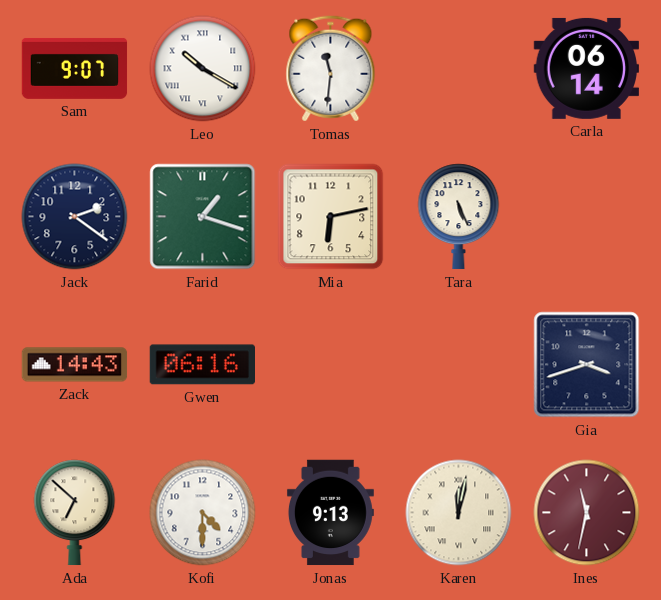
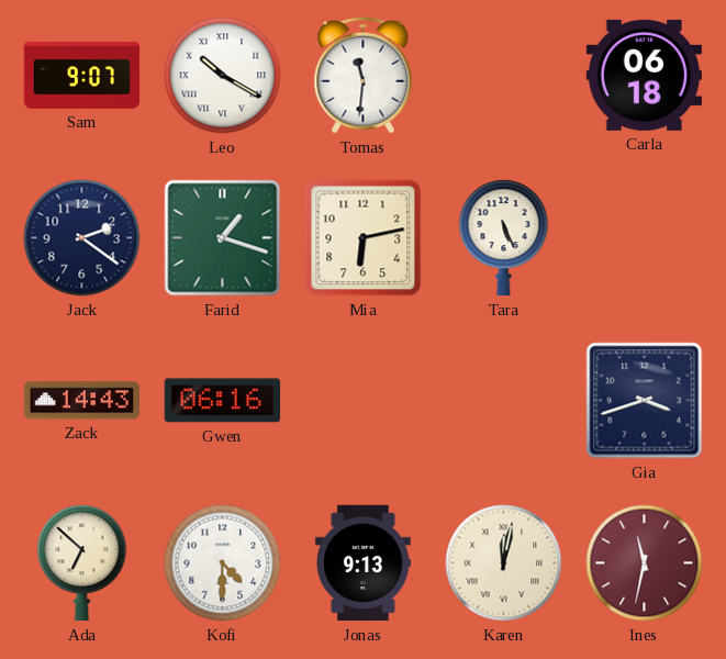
Carla: 06:14 -> 06:18 (644, 75)
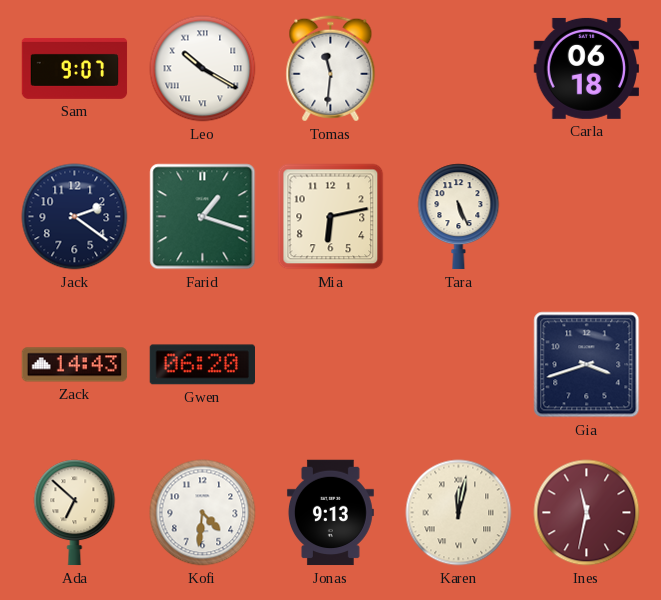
Gwen: 06:16 -> 06:20 (202, 365)
Kofi: 4:30 -> 4:31 (203, 513)
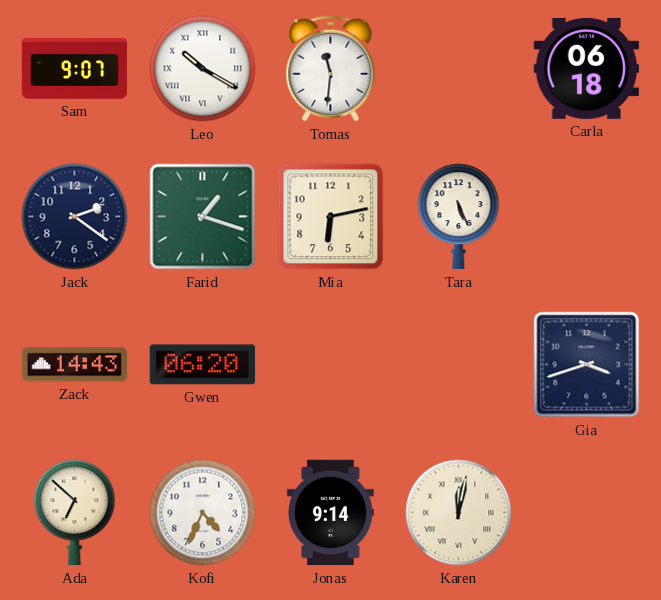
Kofi: 4:31 -> 4:34 (203, 513)
Jonas: 9:13 -> 9:14 (330, 513)
Ines: 11:32 -> none (587, 513)
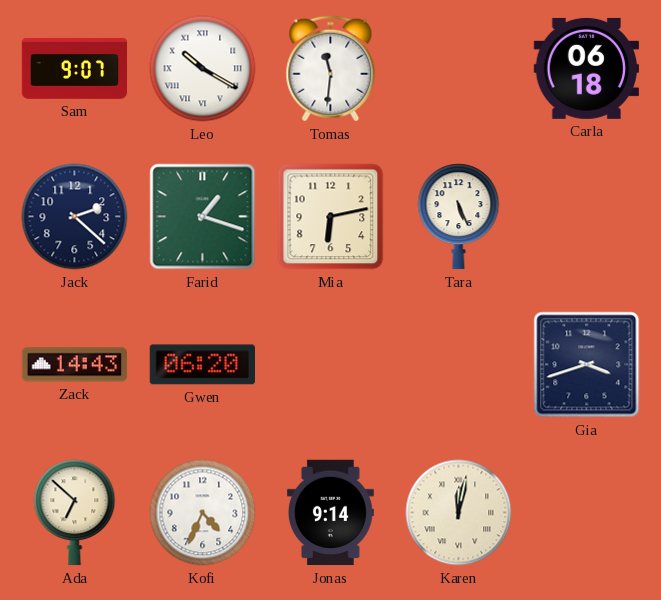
Jack: 2:21 -> 2:22 (75, 217)
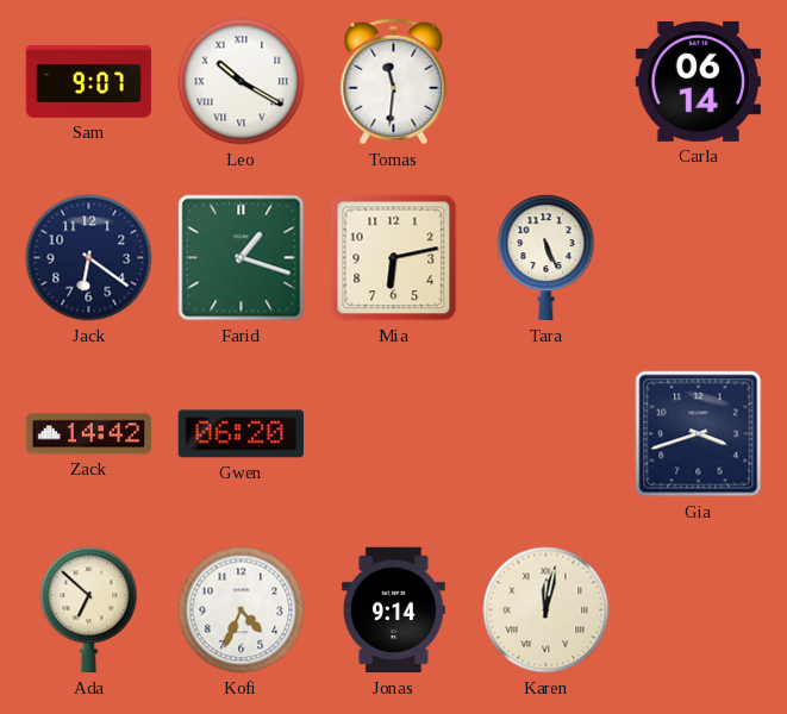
Carla: 06:18 -> 06:14 (698, 81)
Jack: 2:22 -> 6:21 (89, 258)
Zack: 14:43 -> 14:42 (89, 434)
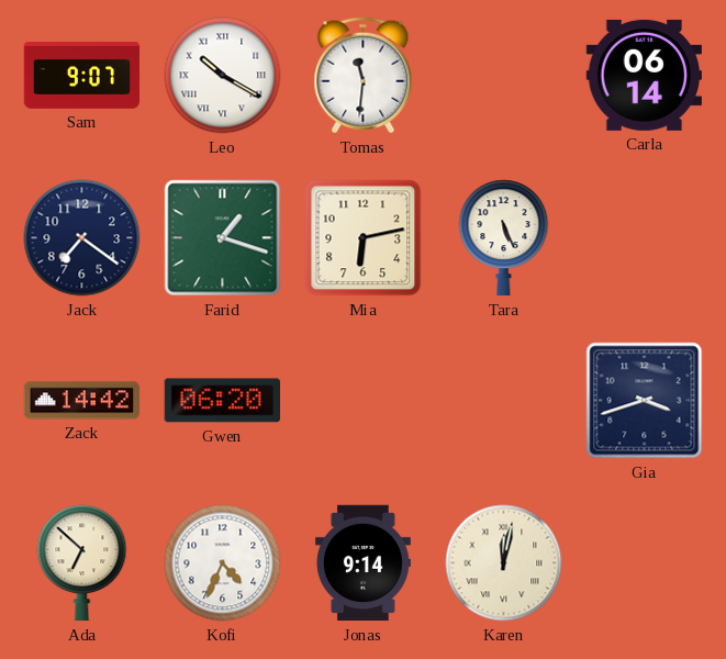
Jack: 6:21 -> 7:21 (82, 238)
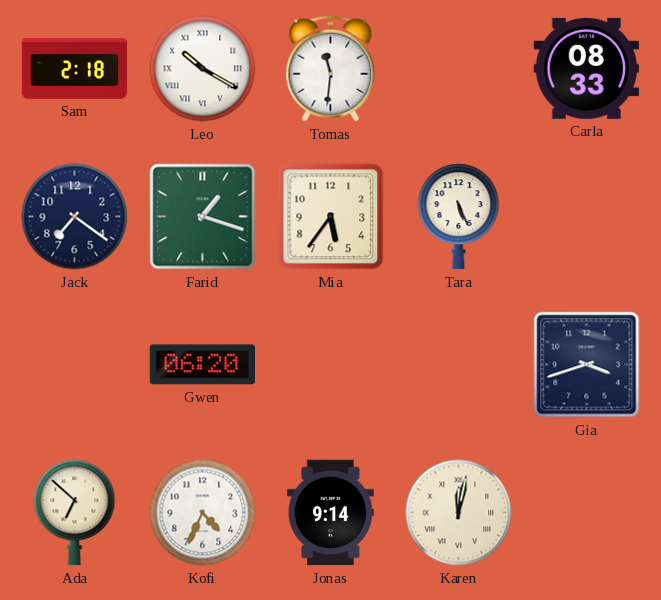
Sam: 9:07 -> 2:18 (75, 68)
Carla: 06:14 -> 08:33 (586, 68)
Mia: 6:13 -> 5:36 (331, 217)
Zack: 14:42 -> none (82, 401)
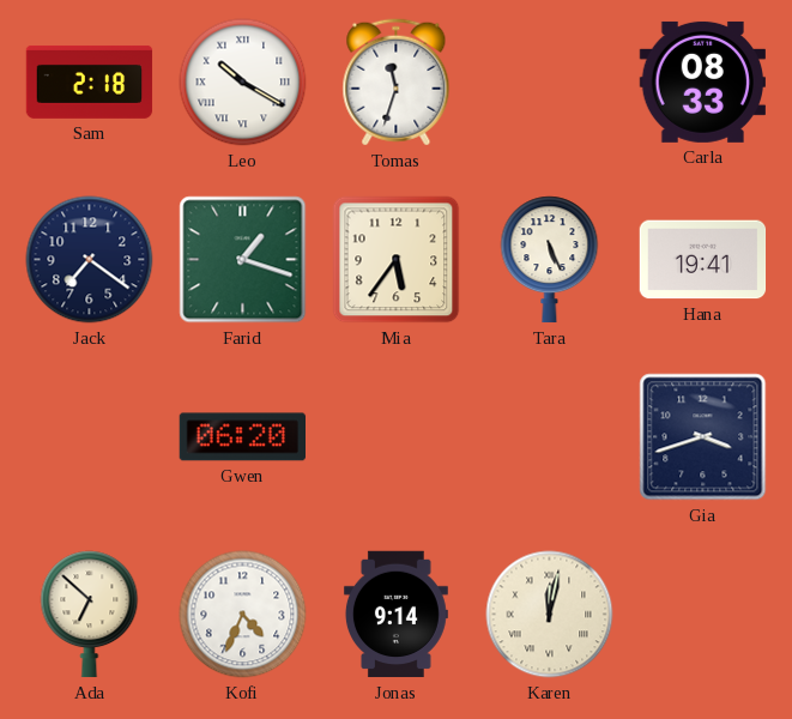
Tomas: 11:31 -> 11:33 (397, 83)
Hana: none -> 19:41 (703, 260)
